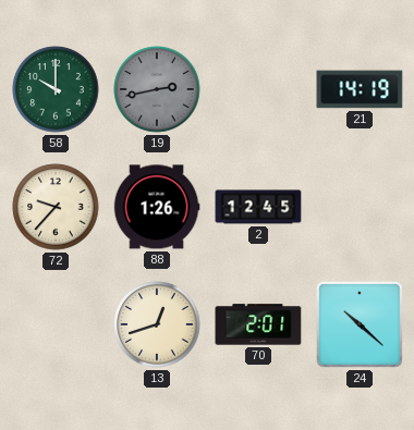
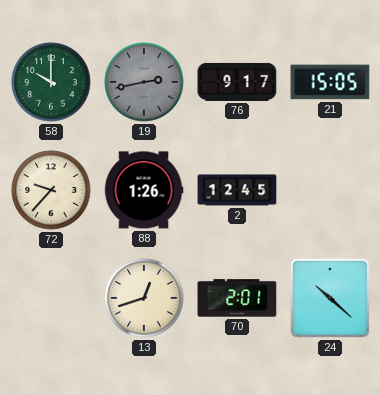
76: none -> 9:17 (237, 82)
21: 14:19 -> 15:05 (330, 82)
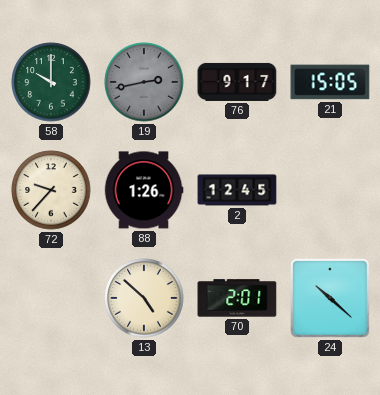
13: 12:42 -> 4:52 (144, 298)
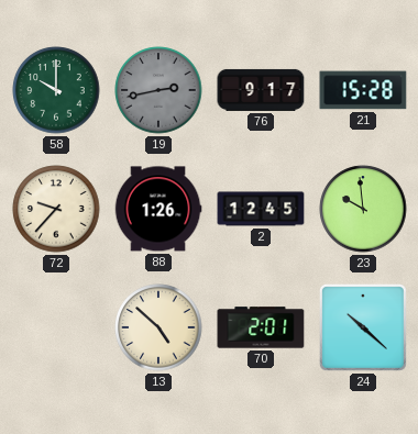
21: 15:05 -> 15:28 (363, 90)
23: none -> 9:59 (363, 209)
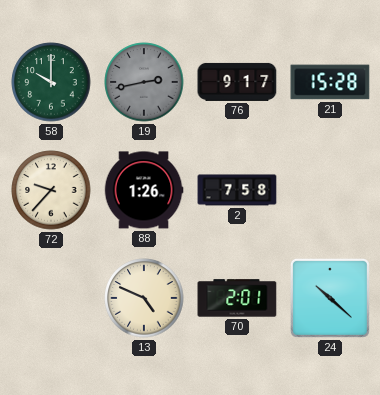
2: 12:45 -> 7:58 (237, 190)
23: 9:59 -> none (363, 209)
13: 4:52 -> 4:49 (144, 298)
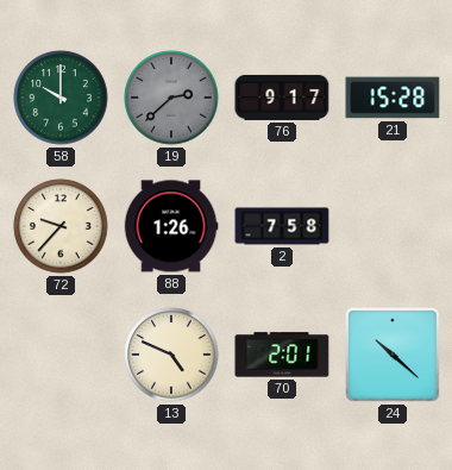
19: 2:43 -> 2:38 (171, 98)
